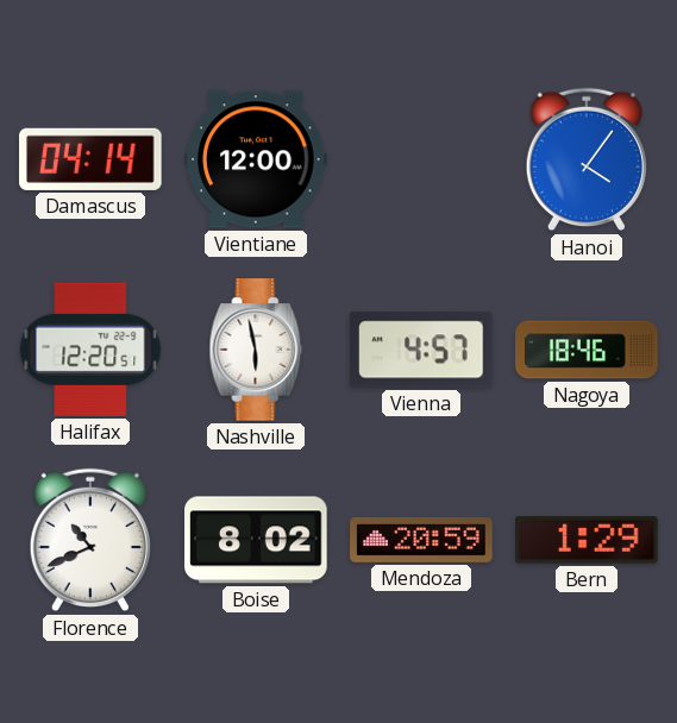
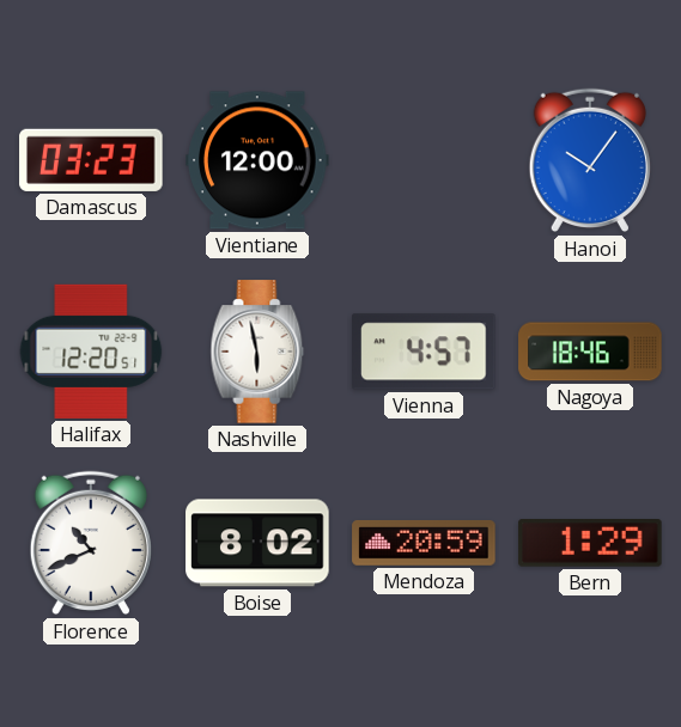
Damascus: 04:14 -> 03:23 (91, 160)
Hanoi: 4:06 -> 10:06 (590, 160)
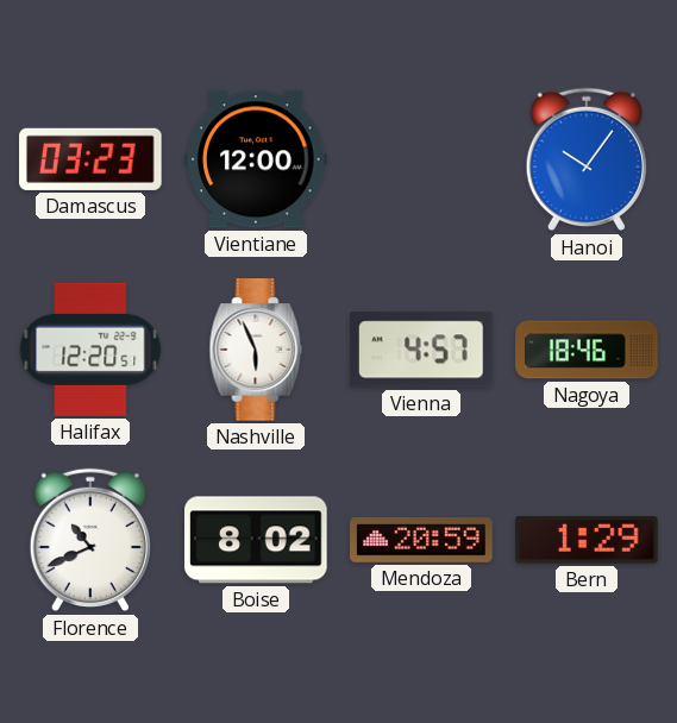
Nashville: 5:58 -> 5:56 (256, 350)
